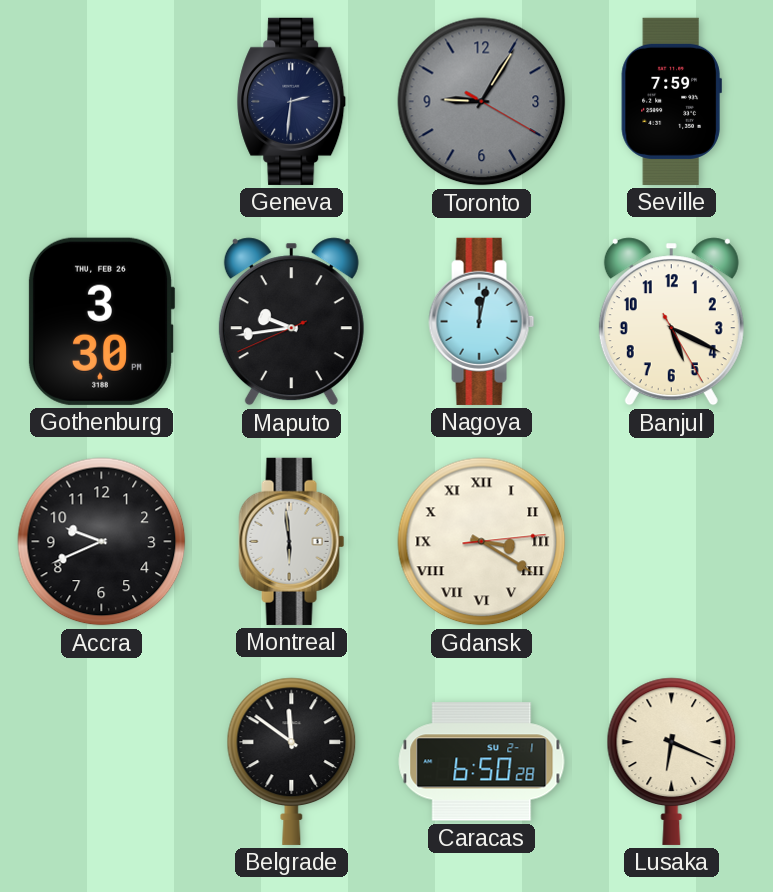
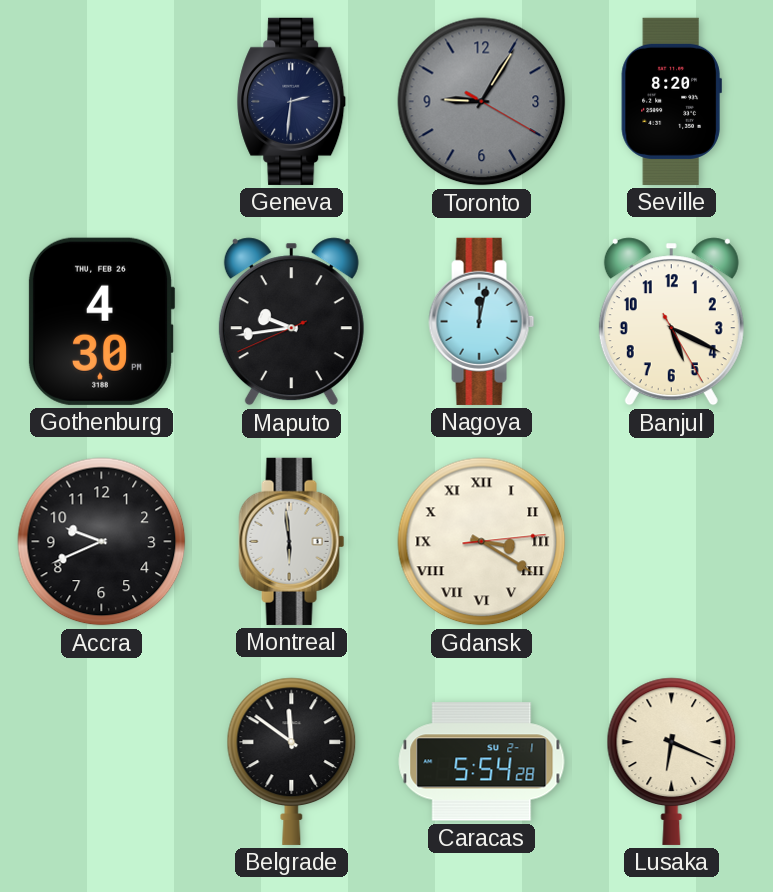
Seville: 7:59 -> 8:20 (671, 101)
Gothenburg: 3:30 -> 4:30 (101, 321)
Caracas: 6:50 -> 5:54 (482, 762)
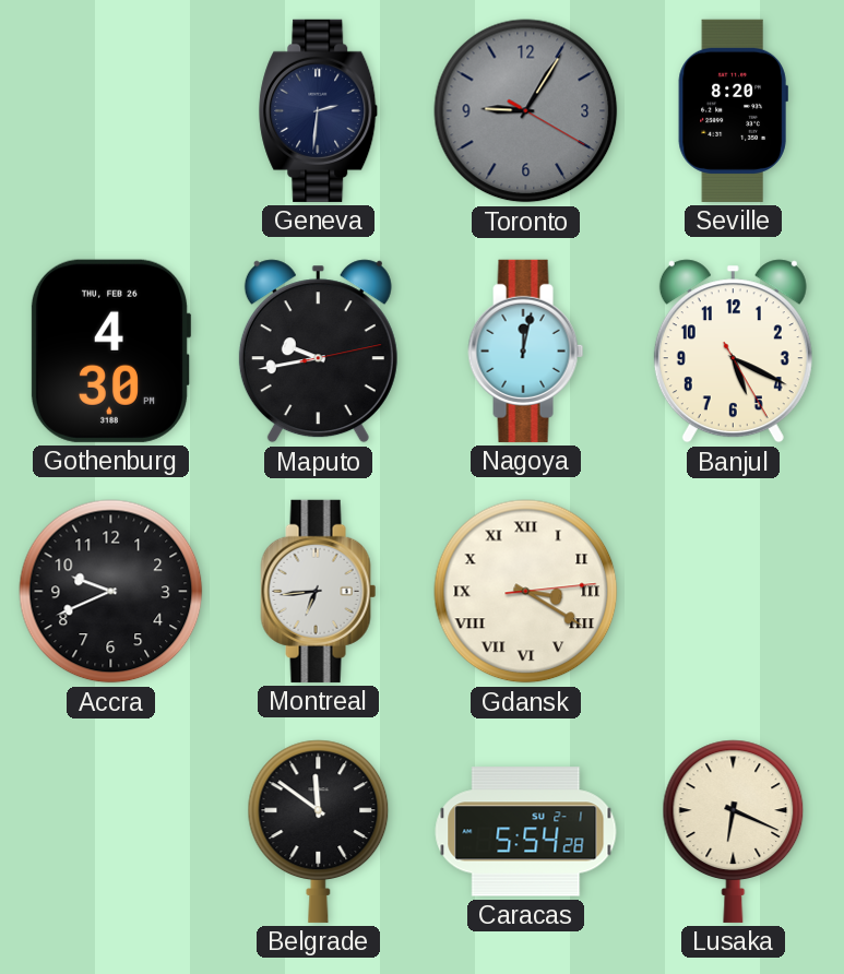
Maputo: 9:43:41 -> 9:43:13 (318, 352)
Montreal: 5:59 -> 6:44 (319, 591)
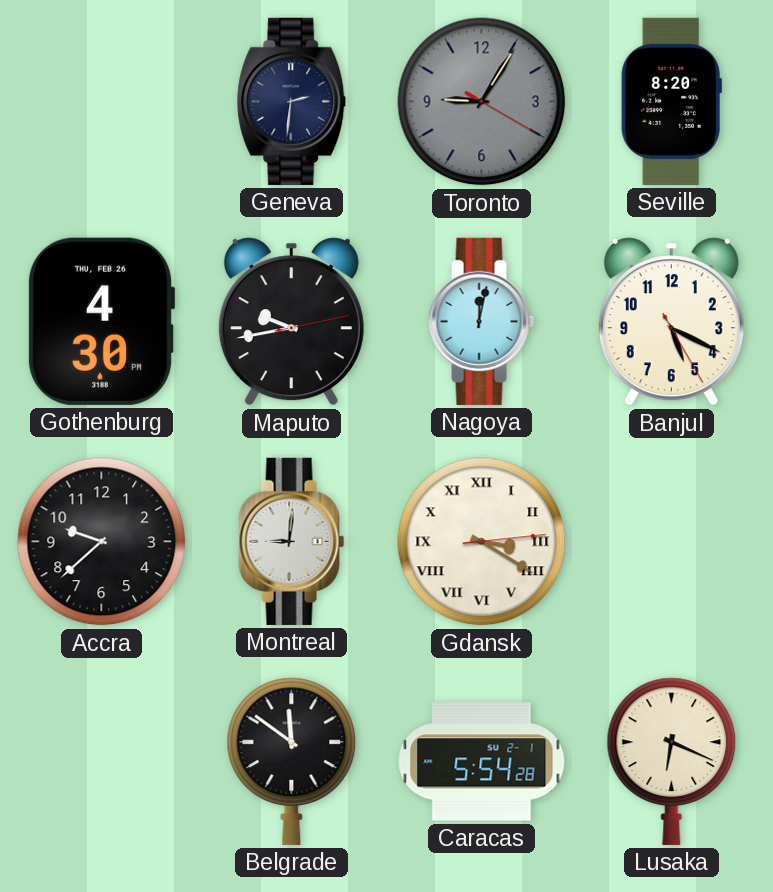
Accra: 9:41 -> 9:38 (102, 542)
Montreal: 6:44 -> 9:01 (292, 541)
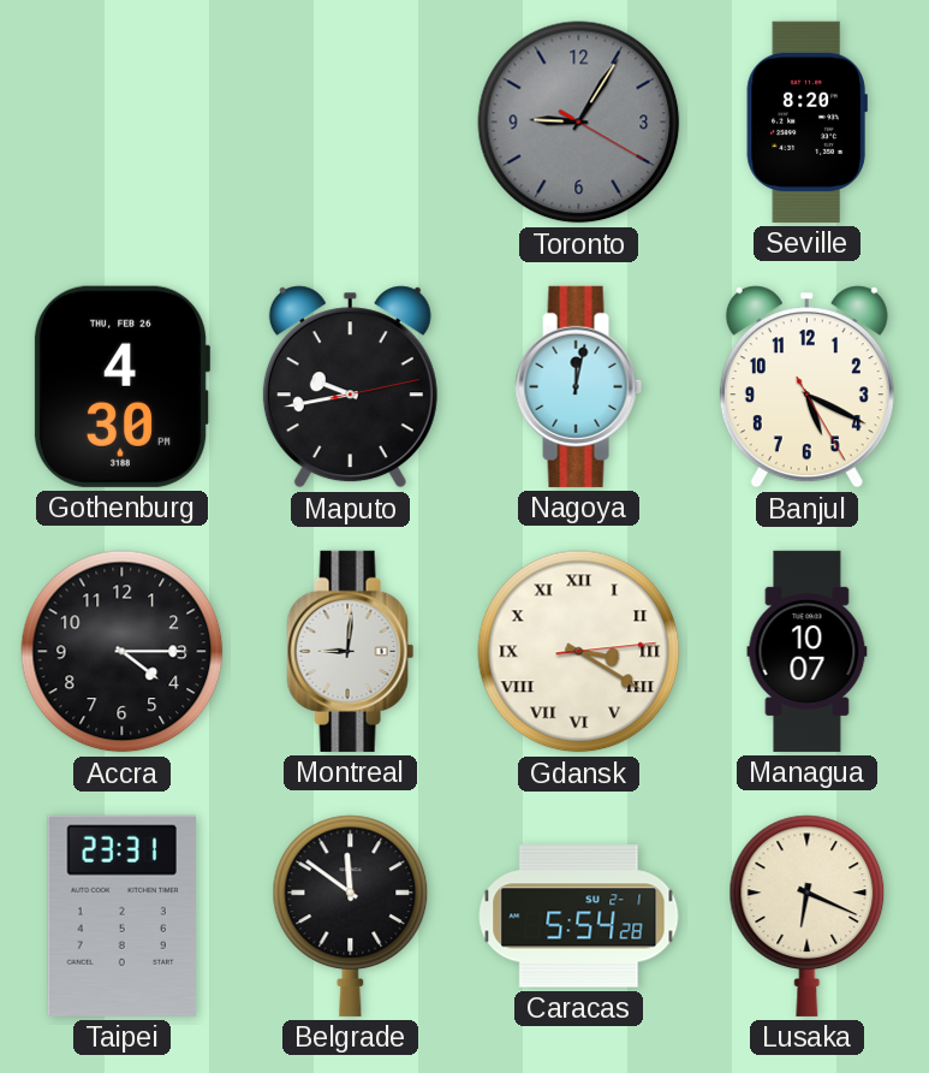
Geneva: 2:31 -> none (292, 101)
Accra: 9:38 -> 4:15 (123, 652)
Managua: none -> 10:07 (808, 651)
Taipei: none -> 23:31 (121, 915)
